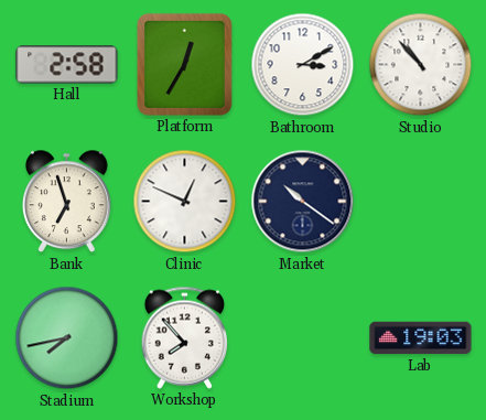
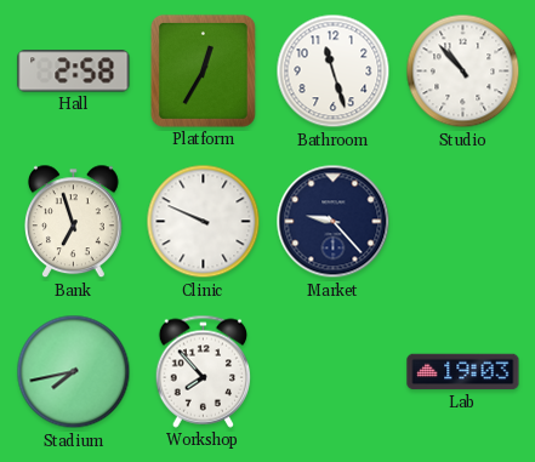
Bathroom: 3:10 -> 11:27 (334, 72)
Clinic: 12:49 -> 9:49 (204, 222)
Market: 10:21 -> 9:23 (334, 222)
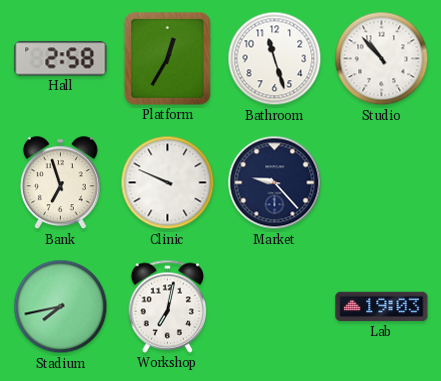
Workshop: 7:53 -> 7:02 (168, 306)
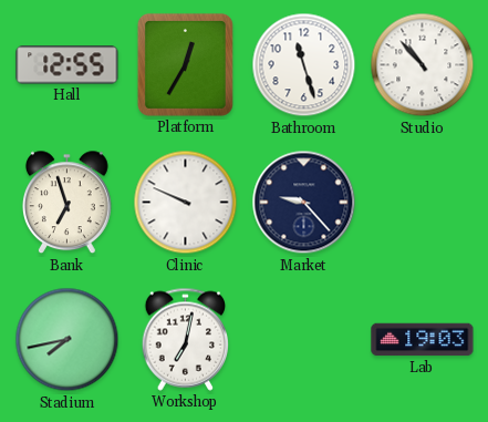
Hall: 2:58 -> 12:55 (68, 65)
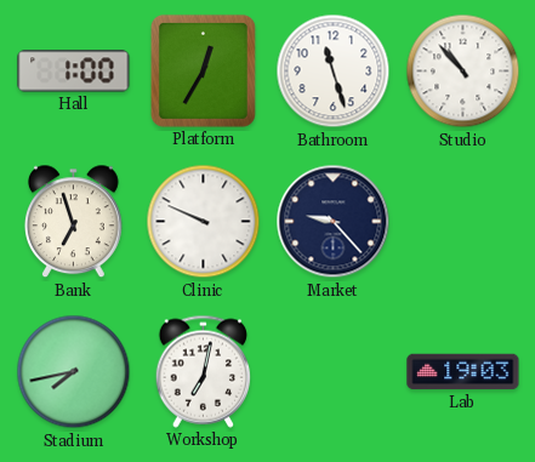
Hall: 12:55 -> 1:00 (74, 72)
